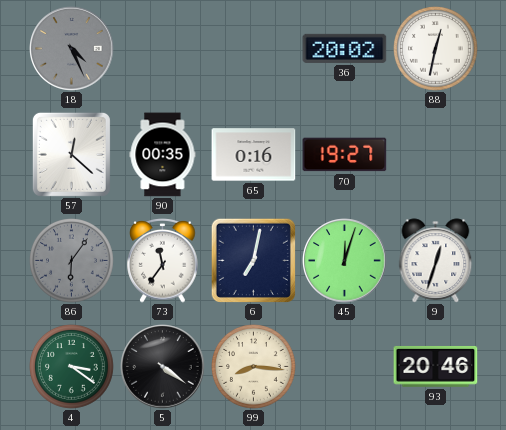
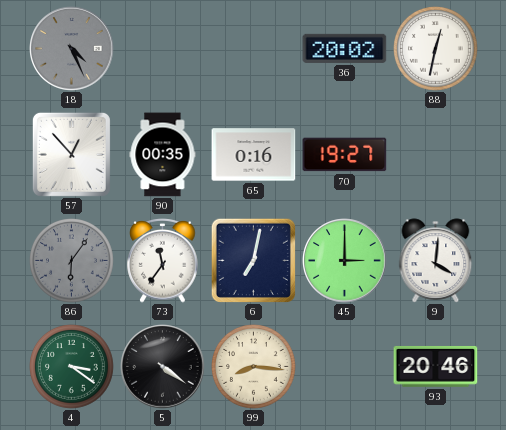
57: 12:22 -> 12:53 (71, 154)
45: 12:03 -> 3:00 (345, 261)
9: 12:33 -> 4:01 (436, 261)
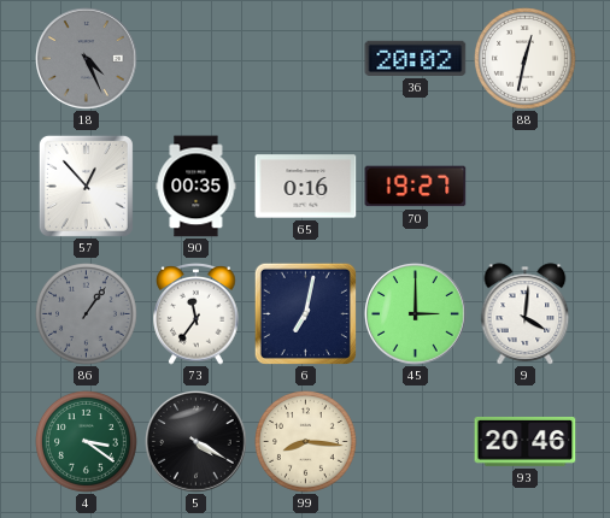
86: 6:06 -> 1:06 (87, 314)
5: 4:21 -> 4:20 (197, 442)
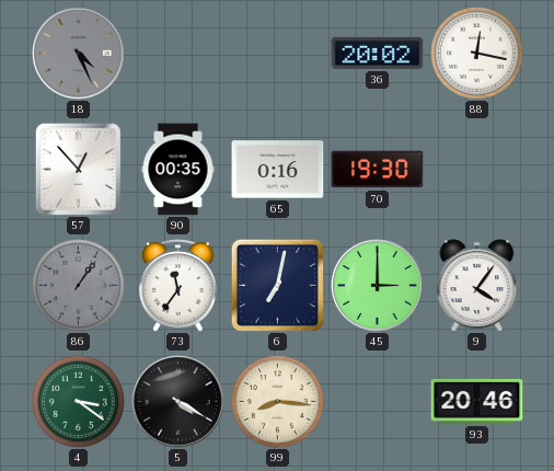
88: 12:32 -> 12:17 (477, 54)
70: 19:27 -> 19:30 (378, 170)
9: 4:01 -> 4:06 (477, 286)
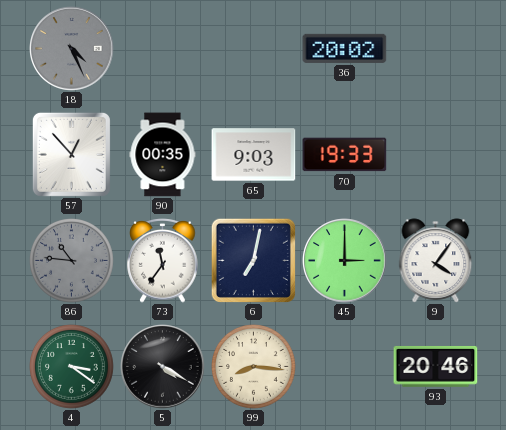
88: 12:17 -> none (477, 54)
65: 0:16 -> 9:03 (254, 155)
70: 19:30 -> 19:33 (345, 155)
86: 1:06 -> 10:46 (72, 261)
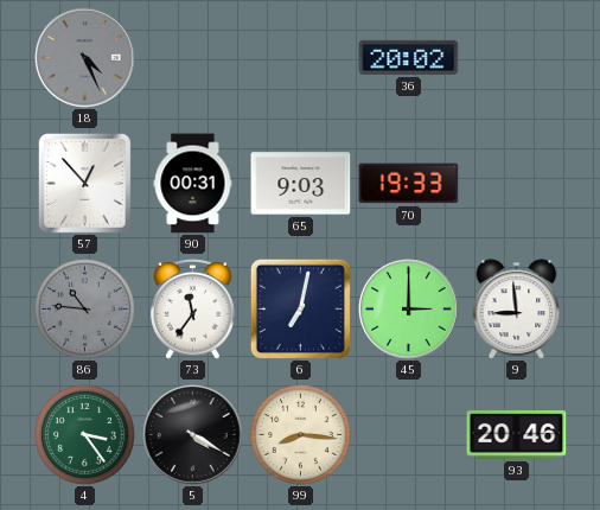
90: 00:35 -> 00:31 (193, 184)
9: 4:06 -> 8:59 (517, 310)
4: 3:21 -> 3:24 (85, 435)
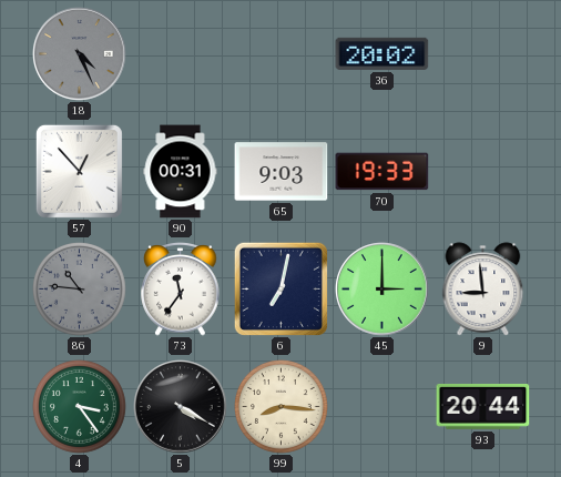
93: 20:46 -> 20:44 (483, 406)
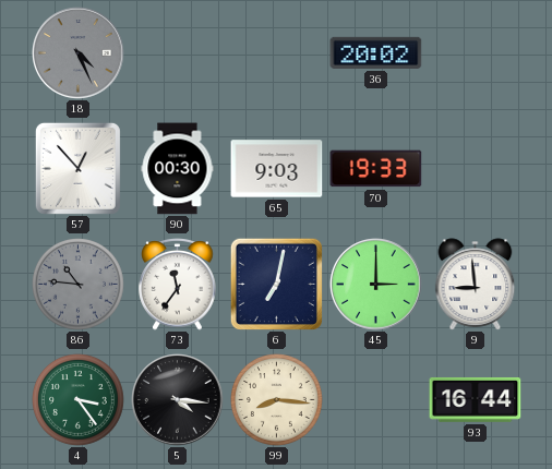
90: 00:31 -> 00:30 (178, 169)
5: 4:20 -> 4:16 (178, 400)
93: 20:44 -> 16:44 (476, 399)
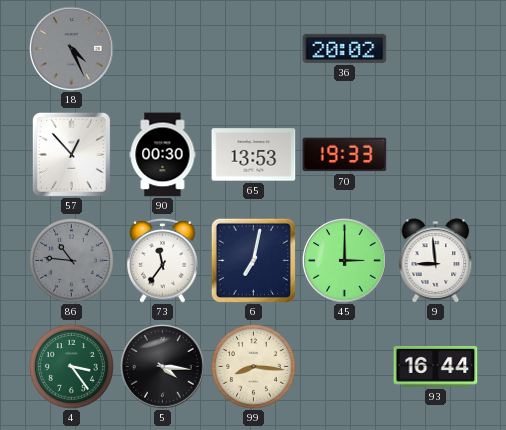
65: 9:03 -> 13:53 (254, 155)
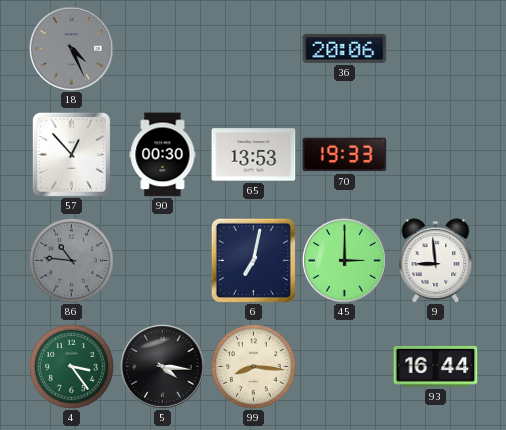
36: 20:02 -> 20:06 (345, 48)
73: 11:36 -> none (163, 261)
